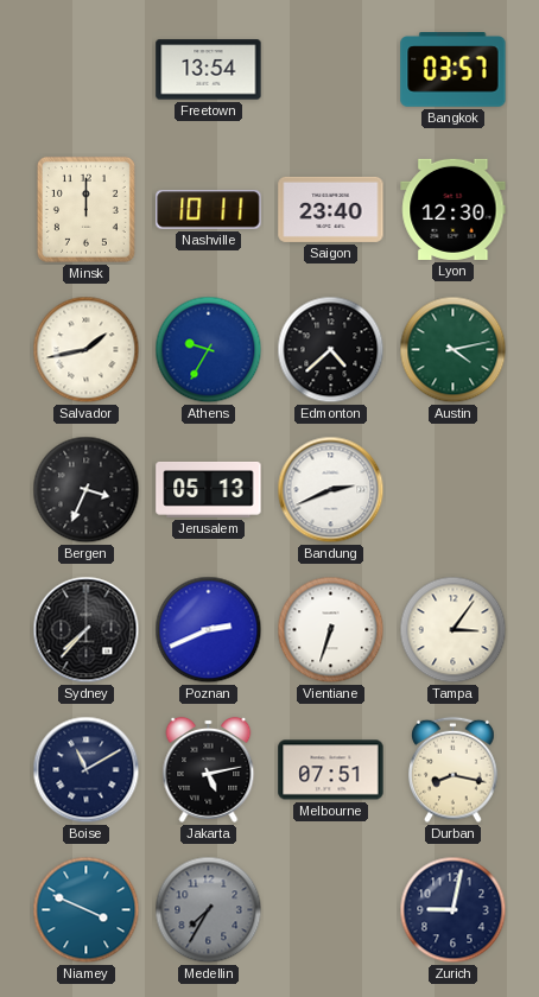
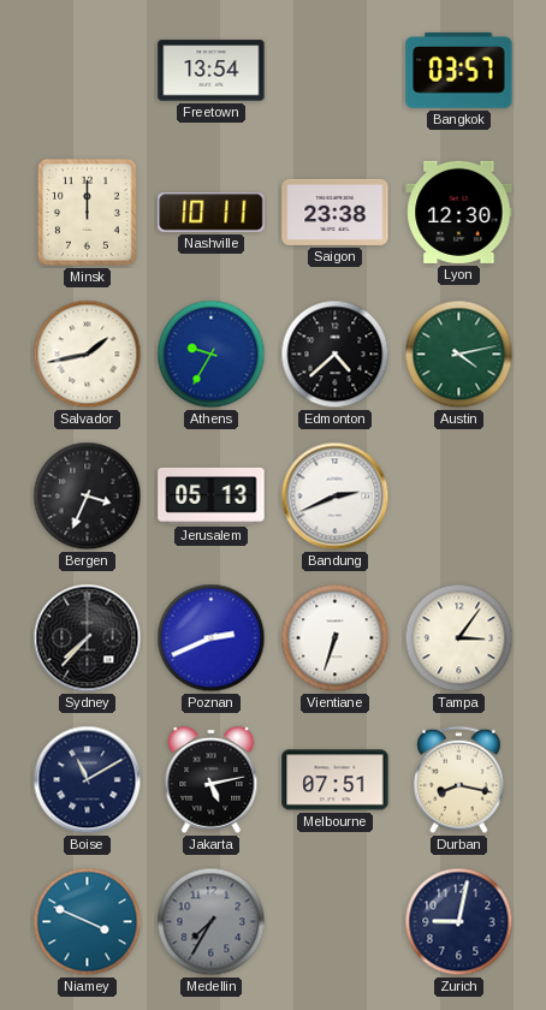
Saigon: 23:40 -> 23:38 (336, 212)
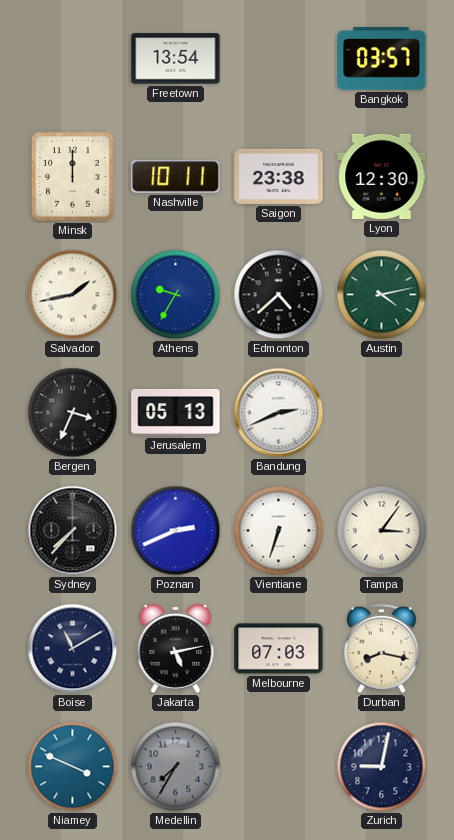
Melbourne: 07:51 -> 07:03 (279, 649)
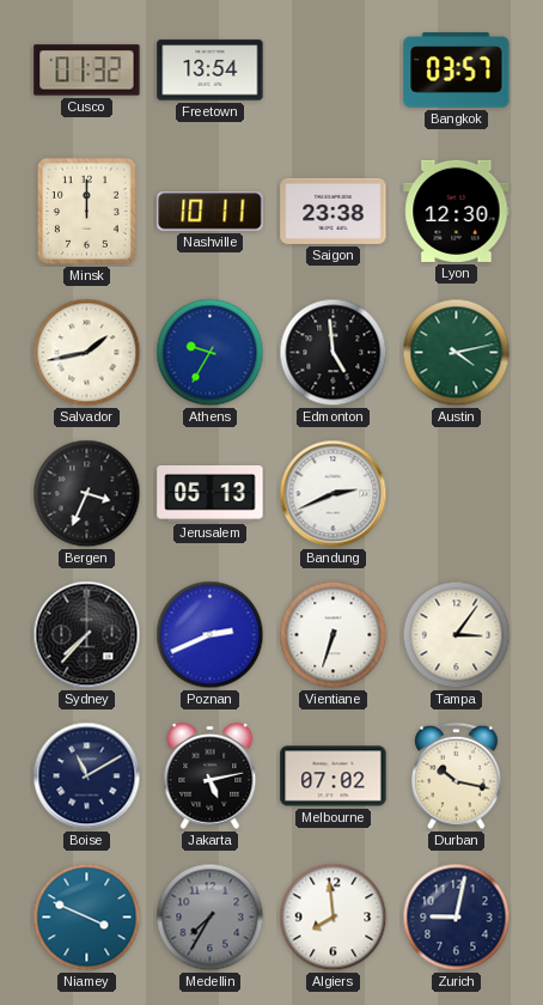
Cusco: none -> 01:32 (87, 71)
Edmonton: 4:38 -> 4:59 (334, 353)
Melbourne: 07:03 -> 07:02 (334, 776)
Durban: 8:17 -> 10:17 (457, 776)
Algiers: none -> 7:59 (334, 918)
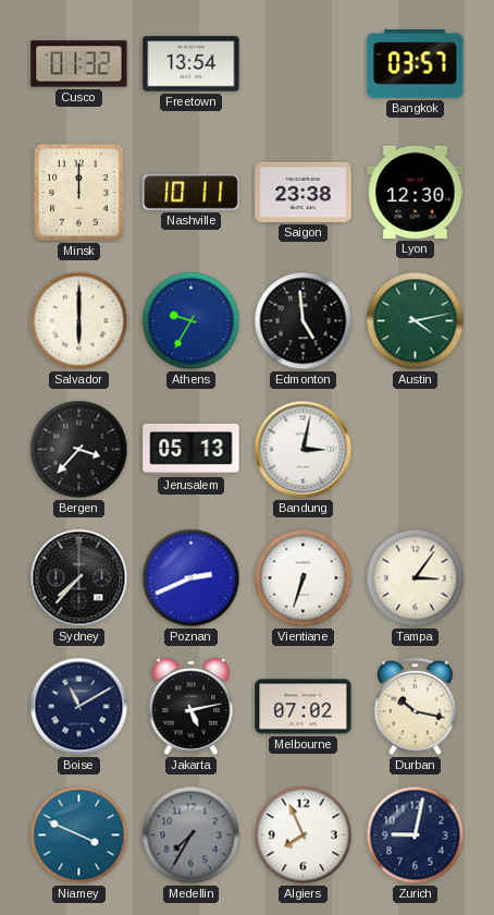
Salvador: 1:43 -> 6:00 (79, 321)
Bergen: 3:34 -> 3:37 (79, 450)
Bandung: 2:41 -> 3:02 (304, 450)
Algiers: 7:59 -> 7:56 (304, 835)
